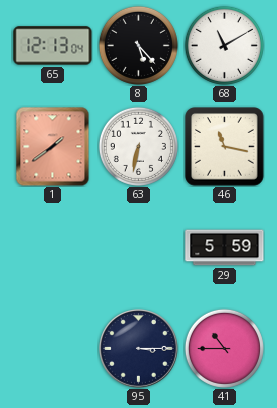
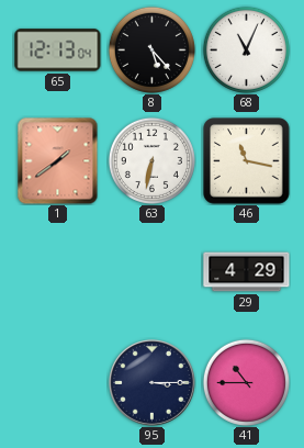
68: 11:10 -> 11:04 (246, 49)
29: 5:59 -> 4:29 (247, 272)
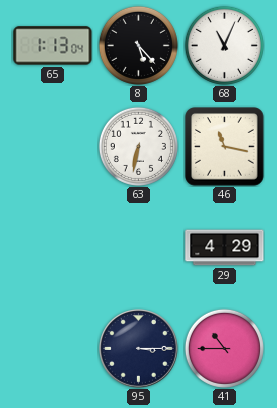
65: 12:13 -> 1:13 (53, 46)
1: 1:39 -> none (58, 160)
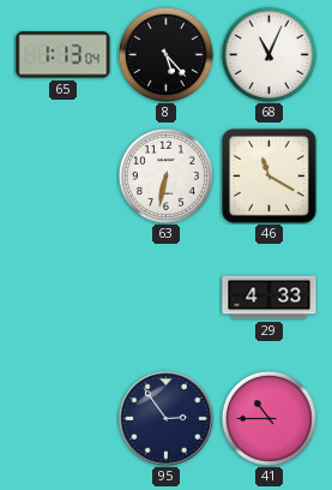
46: 11:17 -> 11:20 (270, 177)
29: 4:29 -> 4:33 (270, 298)
95: 3:15 -> 2:54 (167, 419)
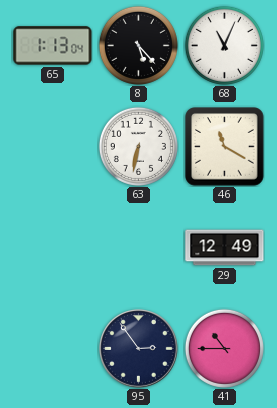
29: 4:33 -> 12:49 (225, 248)
